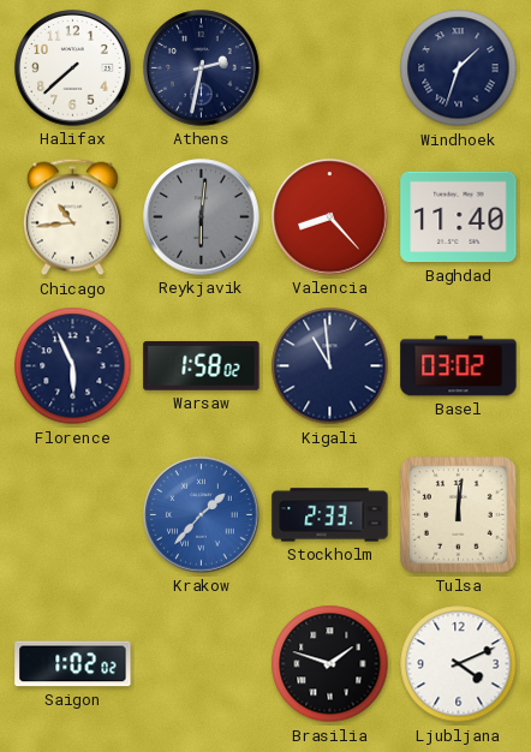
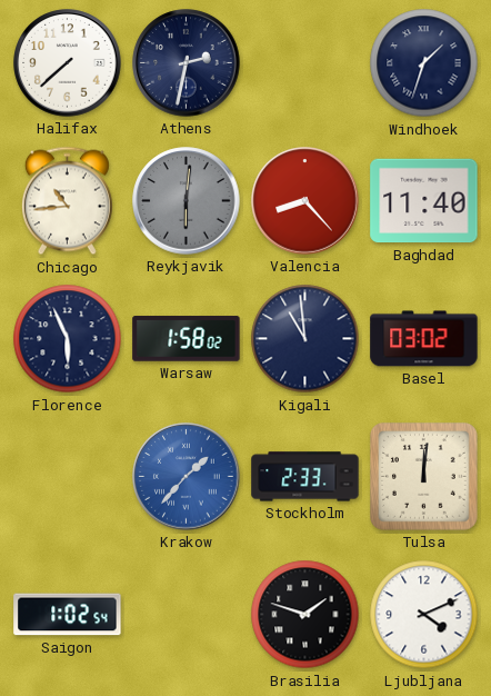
Saigon: 1:02:02 -> 1:02:54 (68, 615)
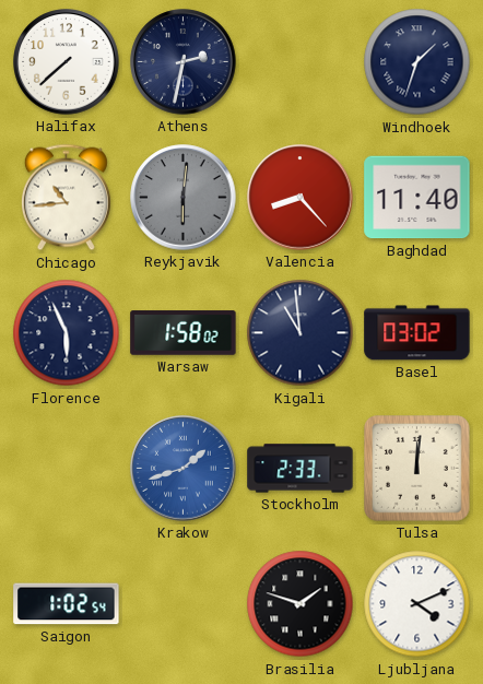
Krakow: 1:37 -> 1:42 (184, 469)
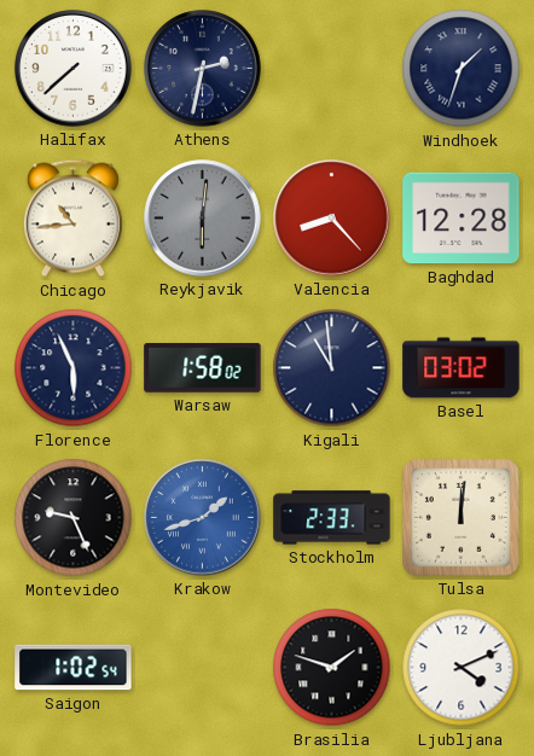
Baghdad: 11:40 -> 12:28 (462, 219)
Montevideo: none -> 9:26 (74, 518)
